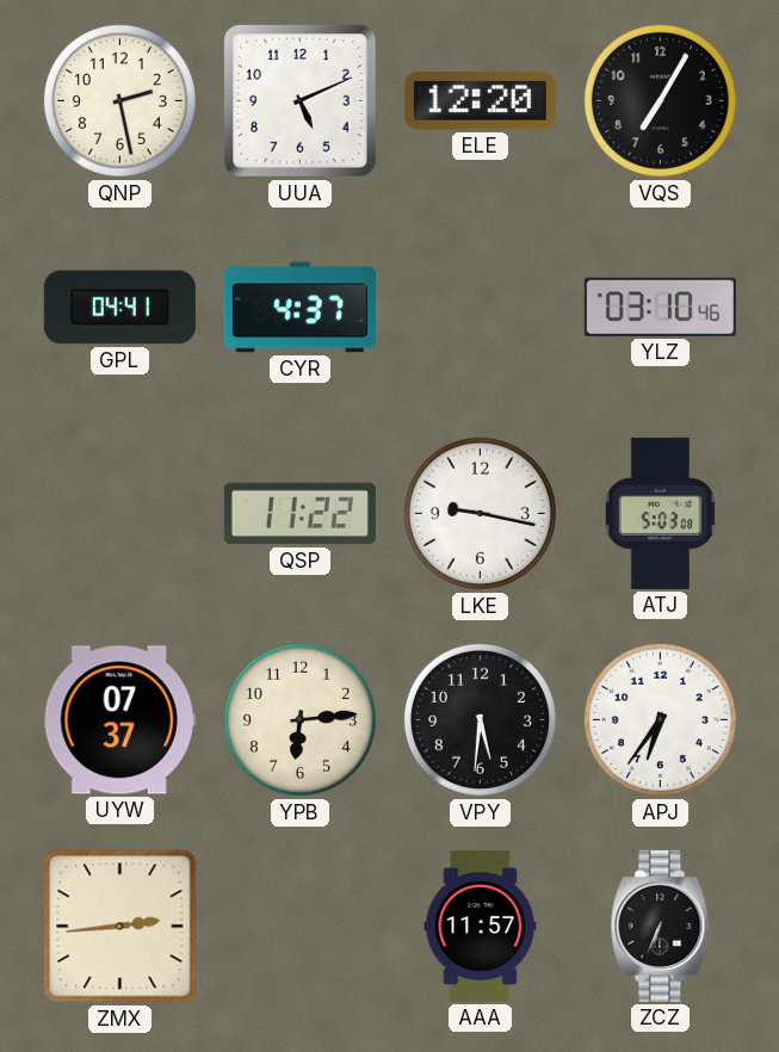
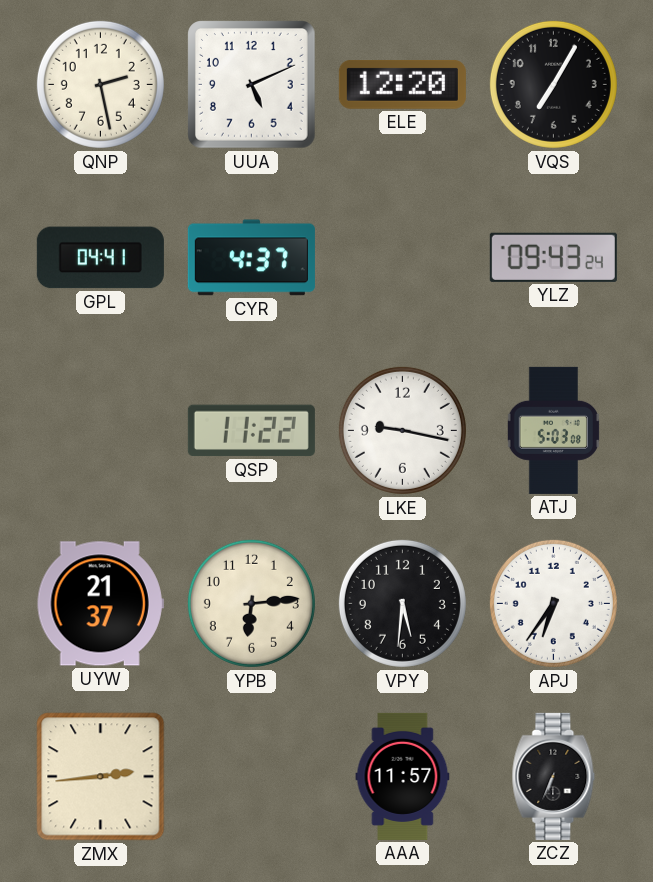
YLZ: 03:10 -> 09:43 (553, 257)
UYW: 07:37 -> 21:37 (100, 604)
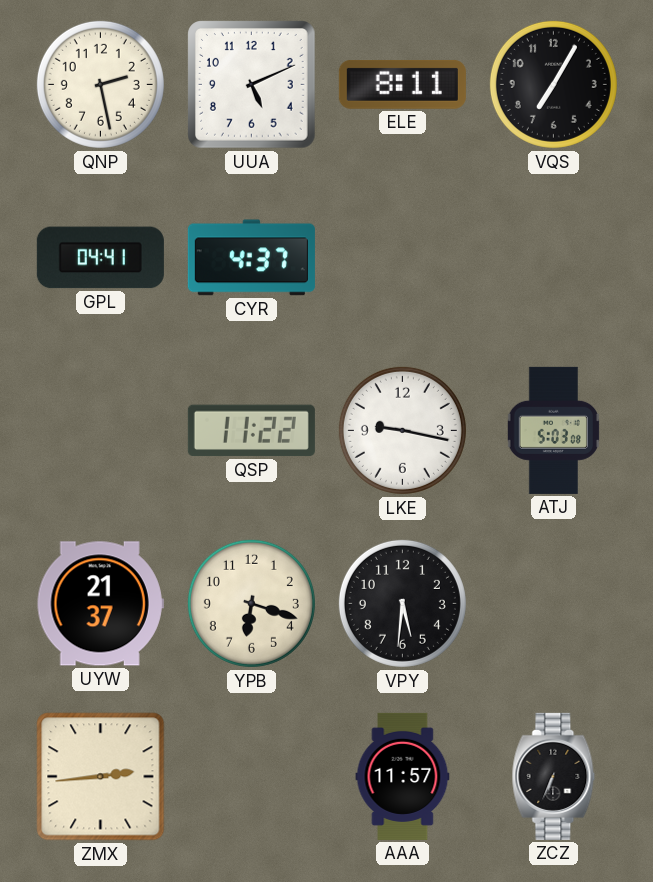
ELE: 12:20 -> 8:11 (402, 84)
YLZ: 09:43 -> none (553, 257)
YPB: 6:14 -> 6:18 (251, 603)
APJ: 6:36 -> none (553, 603)
